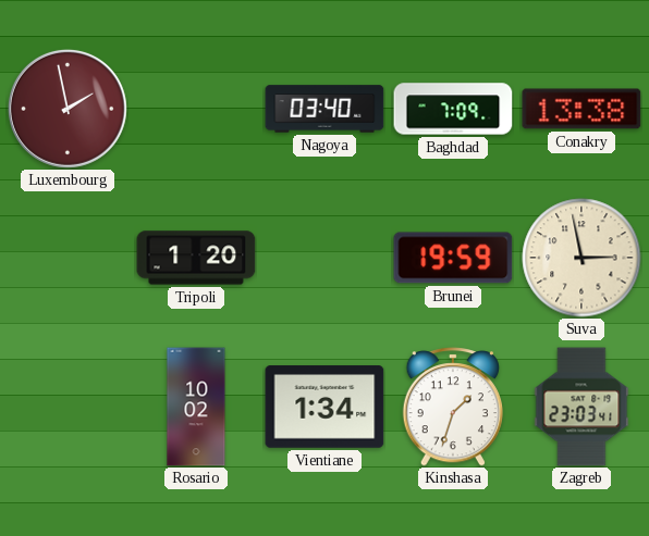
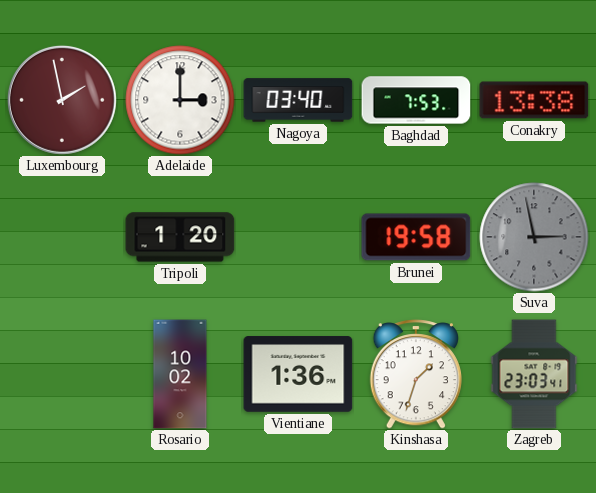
Adelaide: none -> 3:00 (180, 100)
Baghdad: 7:09 -> 7:53 (416, 100)
Brunei: 19:59 -> 19:58 (416, 237)
Suva dial: cream -> grey (534, 237)
Vientiane: 1:34 -> 1:36 (298, 374)
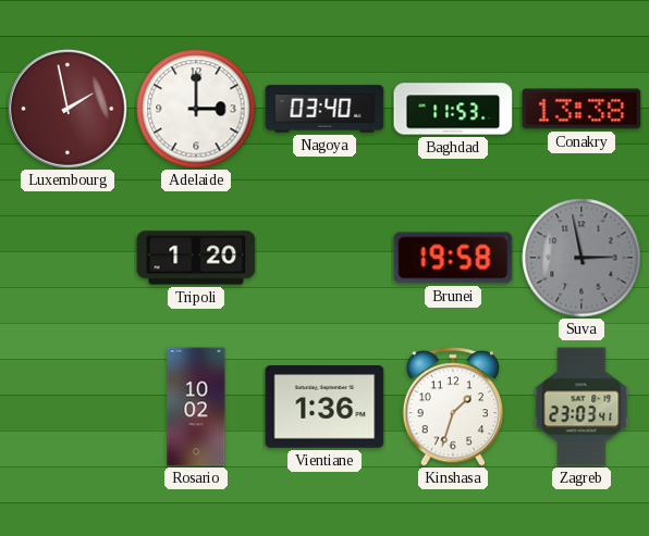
Baghdad: 7:53 -> 11:53 (453, 109)
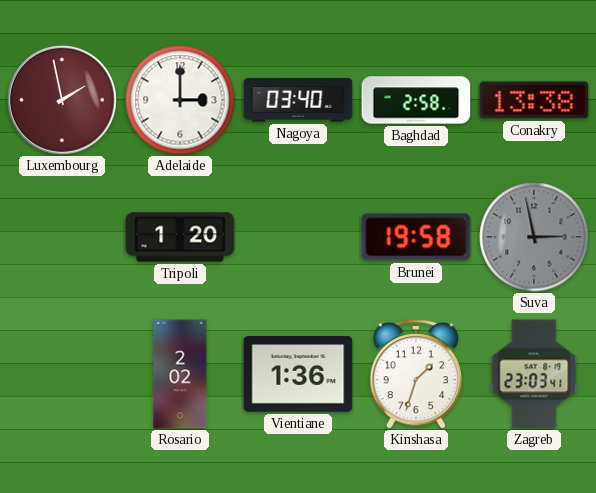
Baghdad: 11:53 -> 2:58 (416, 100)
Rosario: 10:02 -> 2:02 (180, 374)
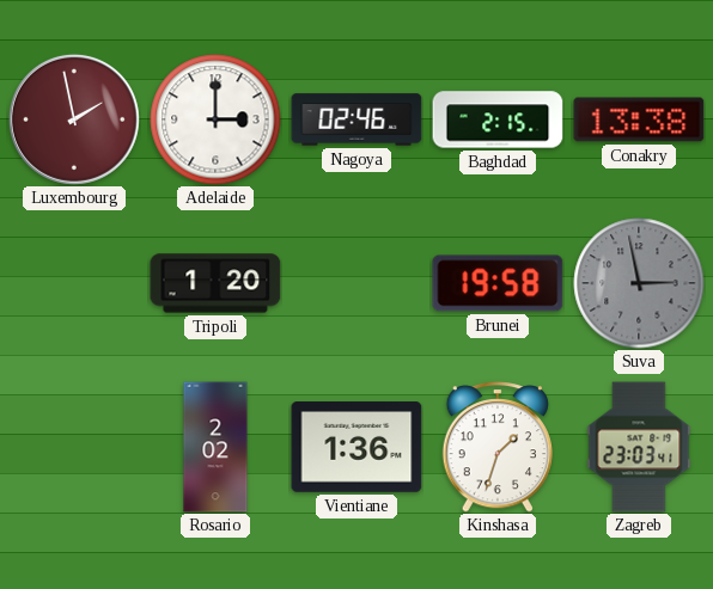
Nagoya: 03:40 -> 02:46 (356, 119)
Baghdad: 2:58 -> 2:15 (498, 119)
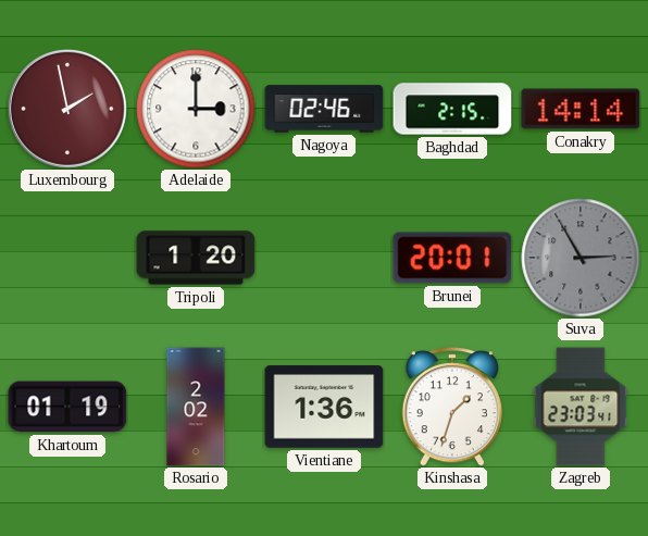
Conakry: 13:38 -> 14:14 (581, 109)
Brunei: 19:58 -> 20:01 (452, 258)
Suva: 2:58 -> 2:55 (581, 258)
Khartoum: none -> 01:19 (67, 407)
